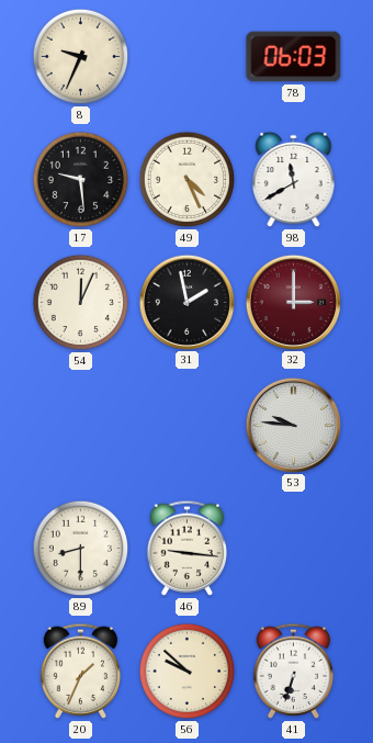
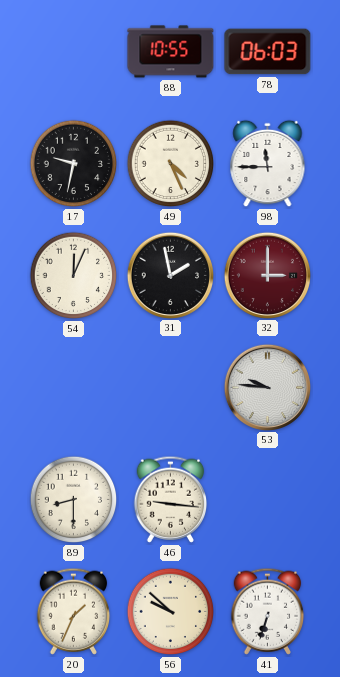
8: 9:34 -> none (81, 57)
88: none -> 10:55 (171, 52)
17: 9:29 -> 9:32 (74, 164)
98: 11:40 -> 11:45 (268, 164)
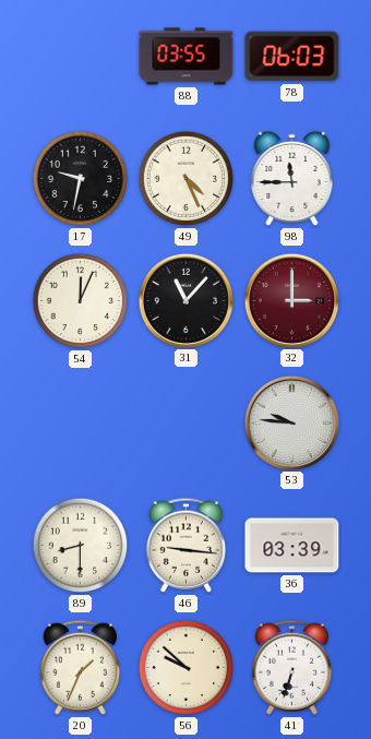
88: 10:55 -> 03:55 (187, 57)
31: 1:58 -> 11:07 (185, 300)
36: none -> 03:39 (292, 546)
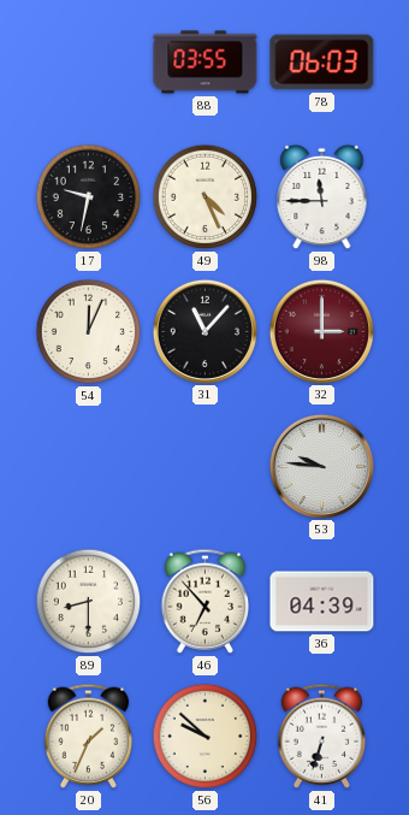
46: 9:16 -> 6:53 (206, 601)
36: 03:39 -> 04:39 (322, 602)
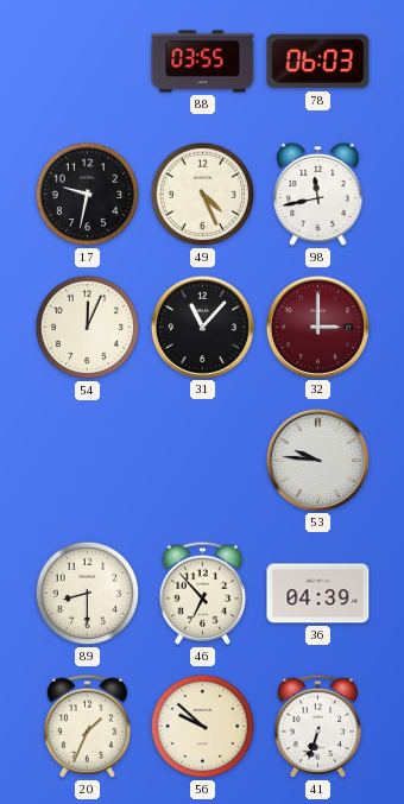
98: 11:45 -> 11:43 (318, 195)
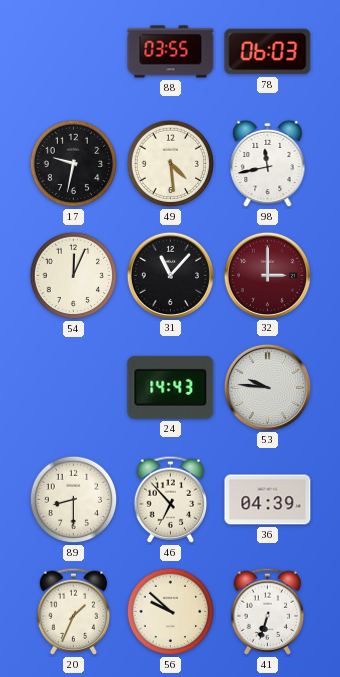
49: 4:26 -> 4:29 (171, 164)
24: none -> 14:43 (171, 387)
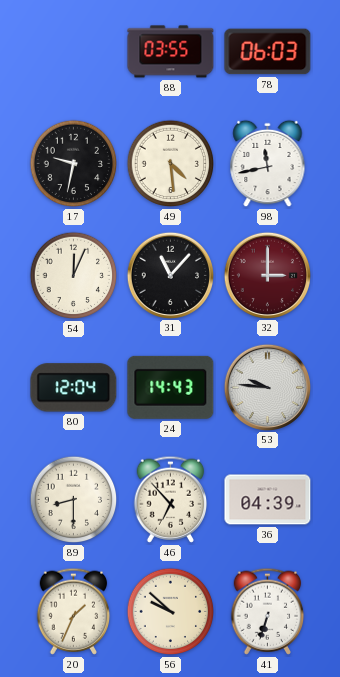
80: none -> 12:04 (74, 388)
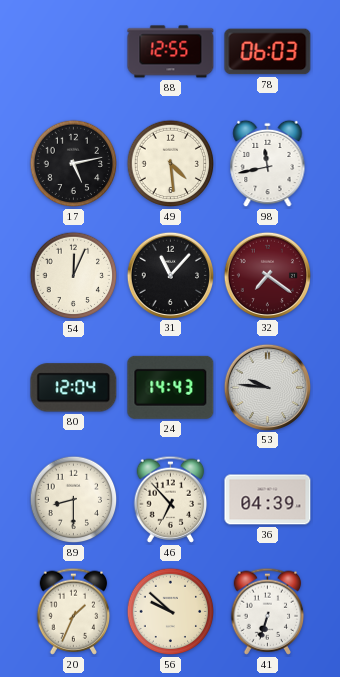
88: 03:55 -> 12:55 (171, 52)
17: 9:32 -> 5:13 (74, 164)
32: 3:00 -> 7:21 (267, 275)
